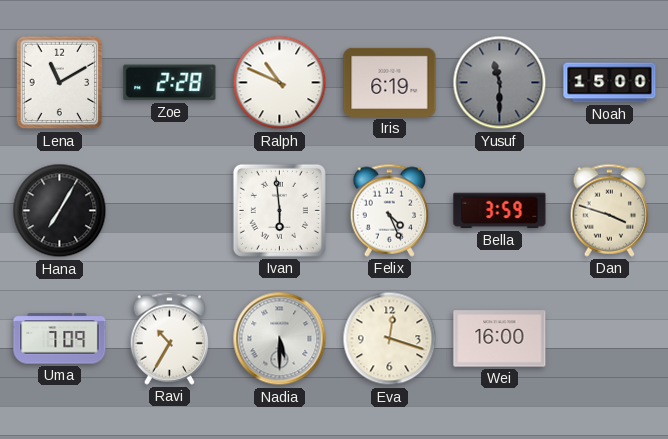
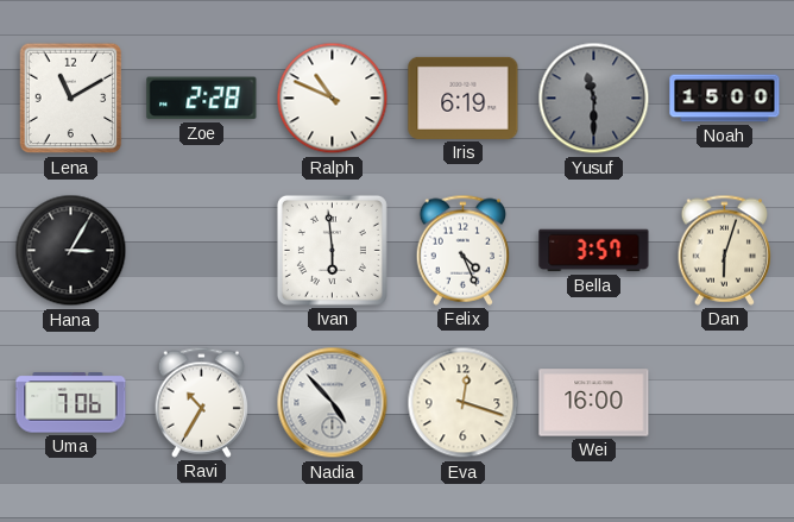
Hana: 7:05 -> 3:05 (71, 251)
Bella: 3:59 -> 3:57 (594, 251)
Dan: 3:48 -> 6:03 (725, 250)
Uma: 7:09 -> 7:06 (71, 403)
Nadia: 5:30 -> 4:53 (333, 403)
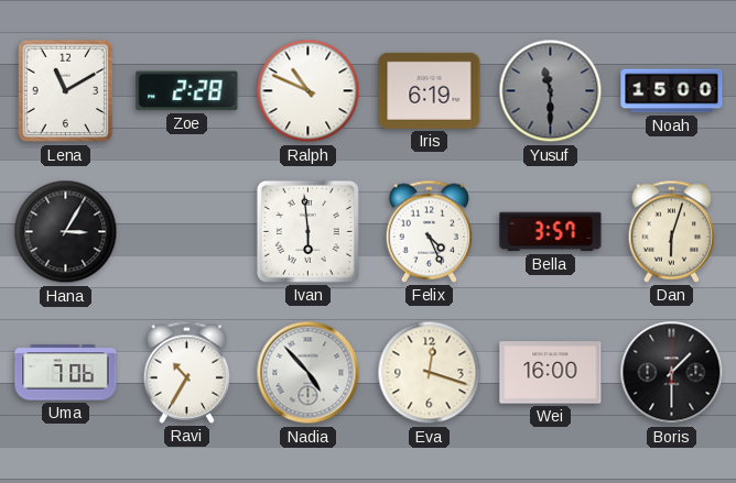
Boris: none -> 1:30 (672, 373)
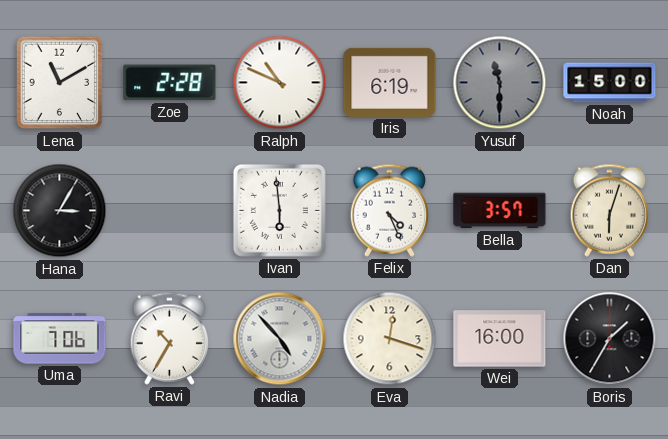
Boris: 1:30 -> 1:35 (610, 339)
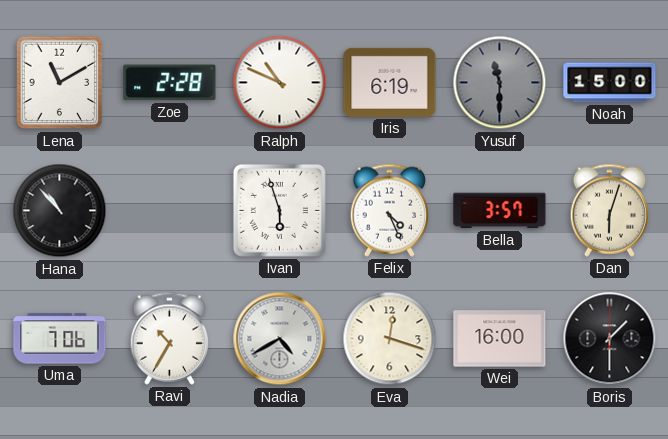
Hana: 3:05 -> 10:53 (60, 211)
Ivan: 5:59 -> 5:57 (279, 210)
Nadia: 4:53 -> 4:40 (280, 339)
Boris: 1:35 -> 1:30 (610, 339)
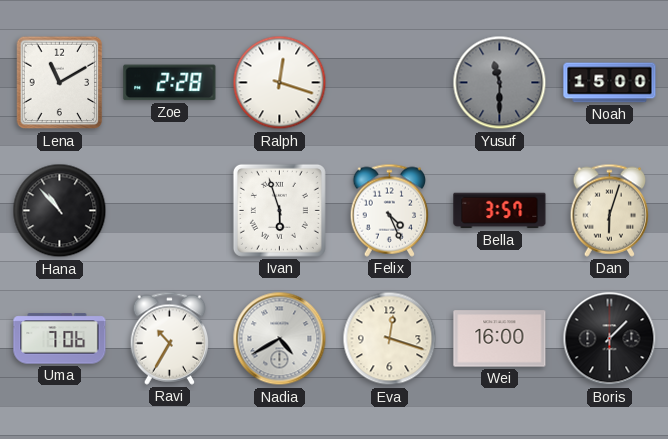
Ralph: 10:49 -> 12:18 (280, 83)
Iris: 6:19 -> none (390, 82)
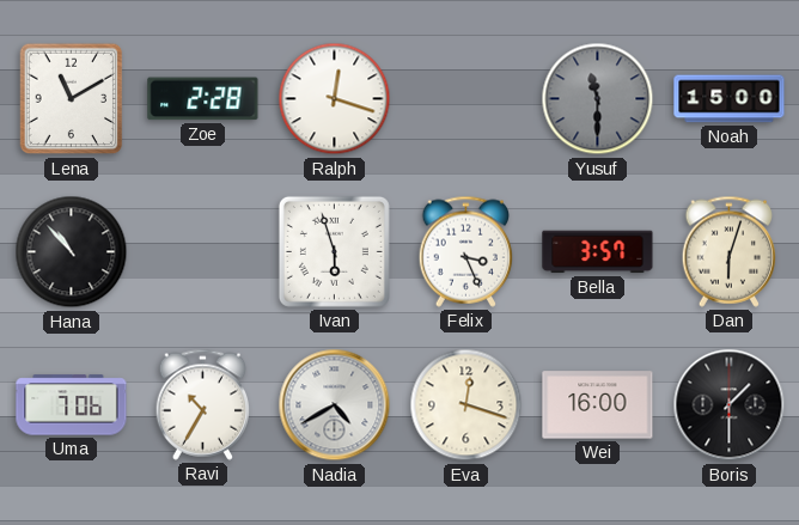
Felix: 4:26 -> 3:26 (466, 251)
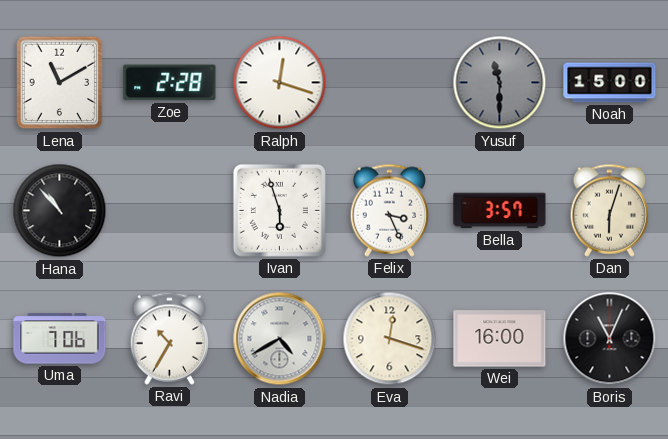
Boris: 1:30 -> 11:04 (610, 339)
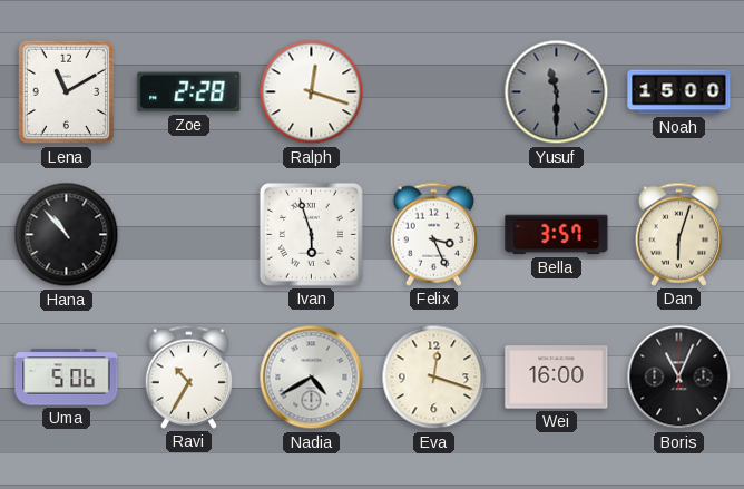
Uma: 7:06 -> 5:06 (67, 378)
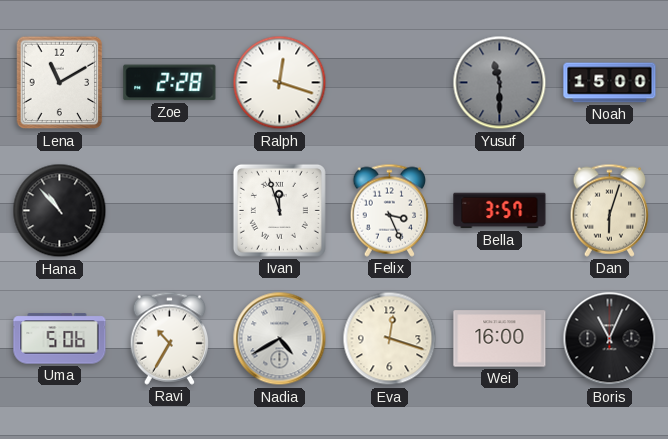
Ivan: 5:57 -> 11:57 (279, 210)
